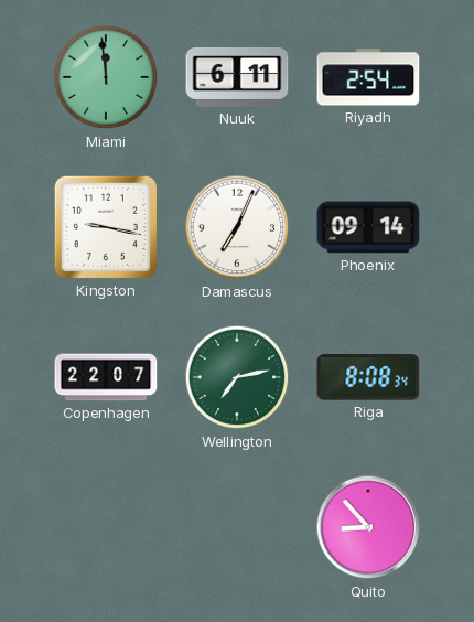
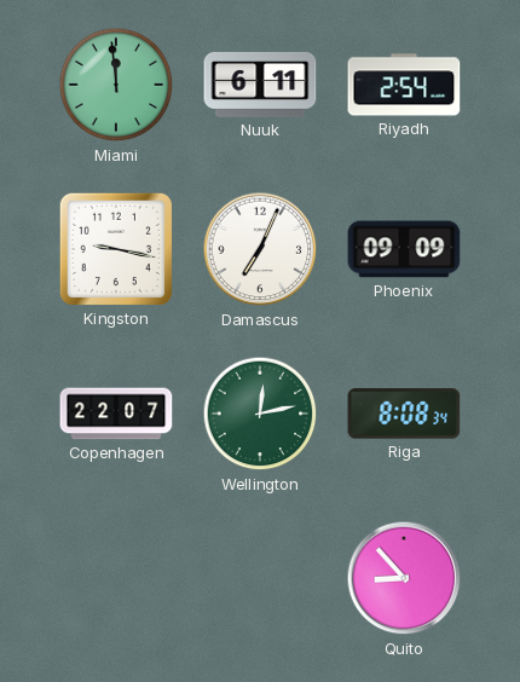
Phoenix: 09:14 -> 09:09 (404, 249)
Wellington: 7:13 -> 12:13 (260, 414)
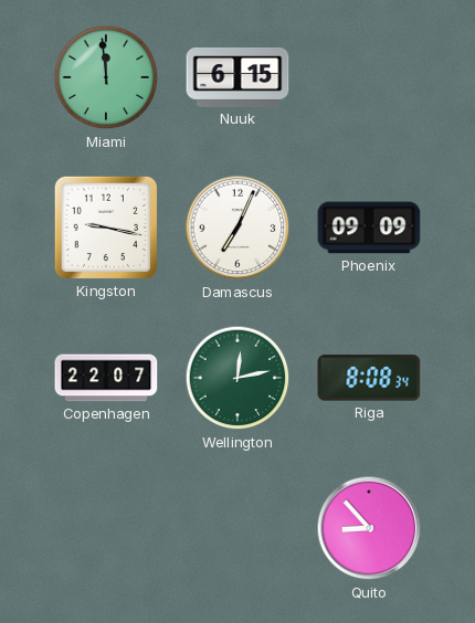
Nuuk: 6:11 -> 6:15 (237, 78)
Riyadh: 2:54 -> none (404, 85)
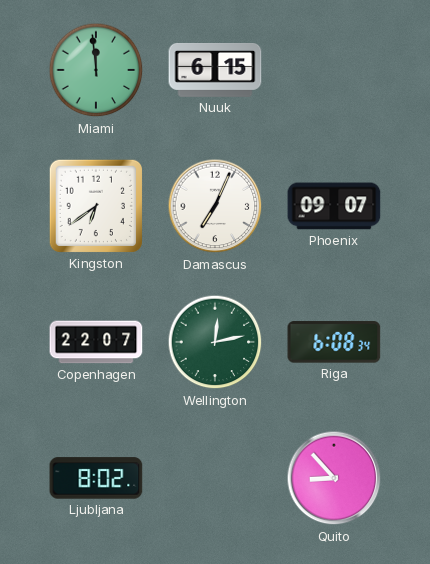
Kingston: 9:17 -> 6:39 (96, 206)
Phoenix: 09:09 -> 09:07 (334, 206)
Riga: 8:08 -> 6:08 (334, 342)
Ljubljana: none -> 8:02 (96, 478)
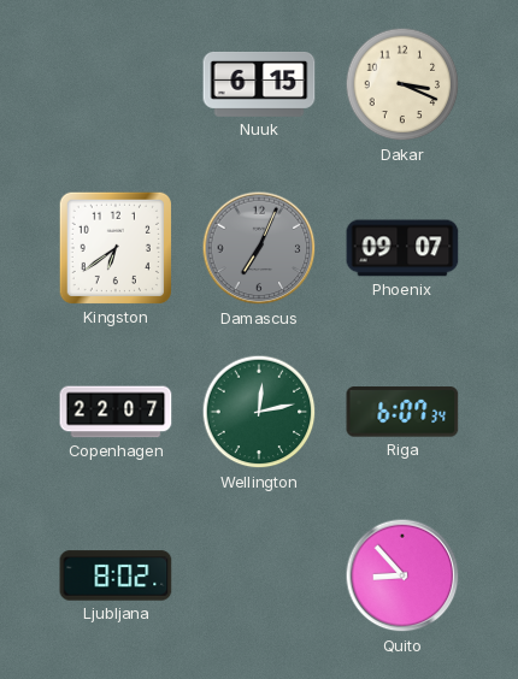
Miami: 11:59 -> none (96, 70)
Dakar: none -> 3:19 (402, 84)
Damascus dial: white -> grey (259, 248)
Riga: 6:08 -> 6:07 (402, 412)
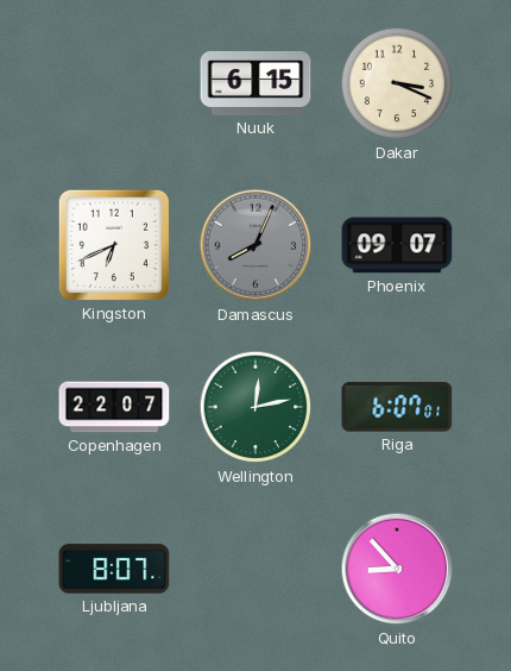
Kingston: 6:39 -> 6:41 (114, 245)
Damascus: 7:04 -> 8:04 (255, 245)
Riga: 6:07:34 -> 6:07:01 (397, 407)
Ljubljana: 8:02 -> 8:07 (114, 569)
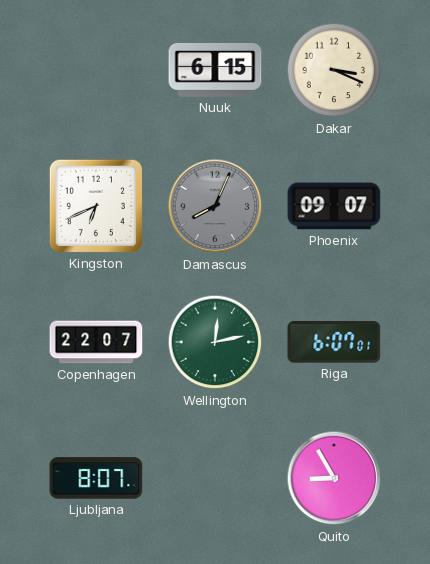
Quito: 8:53 -> 8:55 (334, 478)
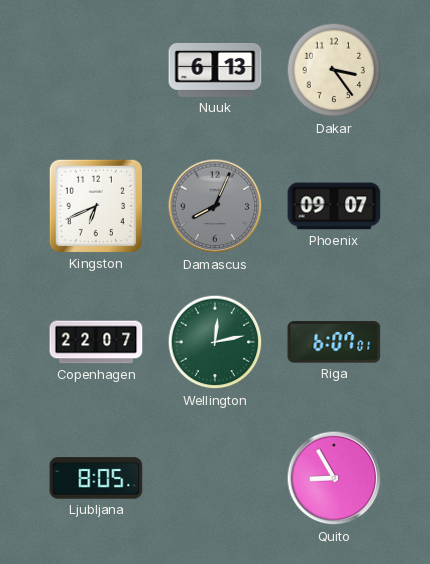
Nuuk: 6:15 -> 6:13 (215, 71)
Dakar: 3:19 -> 3:24 (334, 70)
Ljubljana: 8:07 -> 8:05 (96, 478)
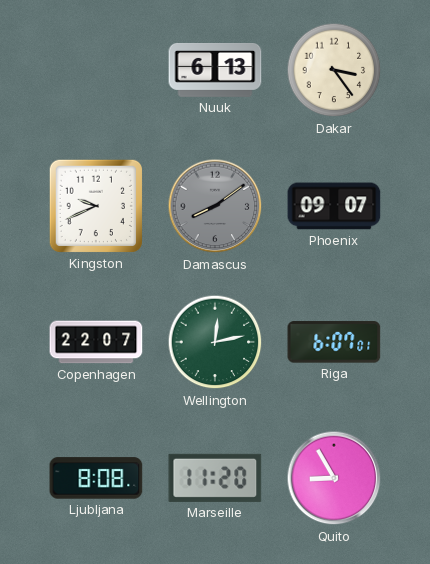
Kingston: 6:41 -> 9:41 (96, 206)
Damascus: 8:04 -> 8:09 (215, 206)
Ljubljana: 8:05 -> 8:08 (96, 478)
Marseille: none -> 11:20 (215, 478)
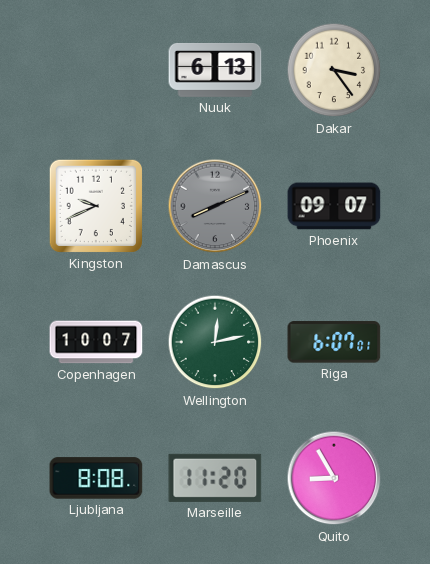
Damascus: 8:09 -> 8:11 (215, 206)
Copenhagen: 22:07 -> 10:07 (96, 342)
